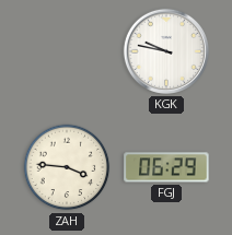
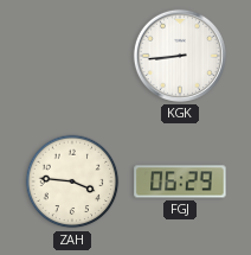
KGK: 9:47 -> 8:44 (180, 56)
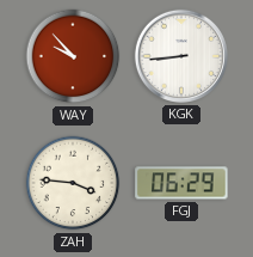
WAY: none -> 9:53 (73, 56)
